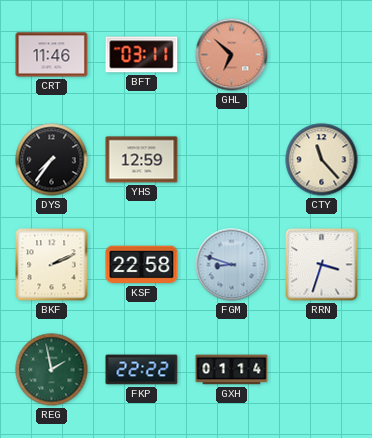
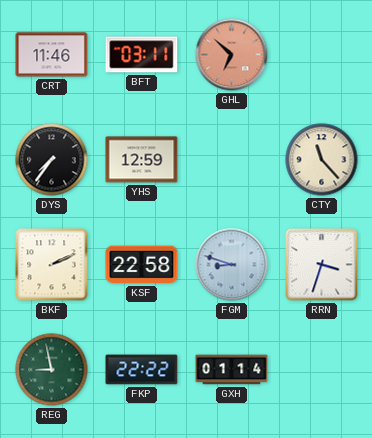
REG: 1:58 -> 8:58 (52, 370)
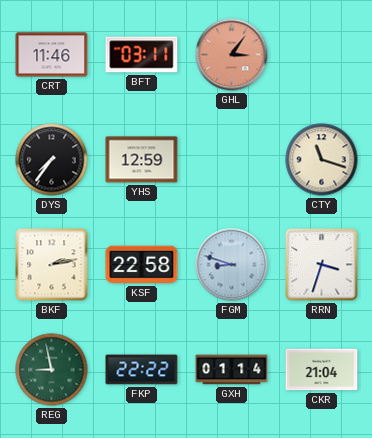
GHL: 6:52 -> 3:06 (232, 55)
CTY: 11:23 -> 11:18 (322, 160)
BKF: 2:11 -> 2:13 (52, 265)
CKR: none -> 21:04 (322, 370)
